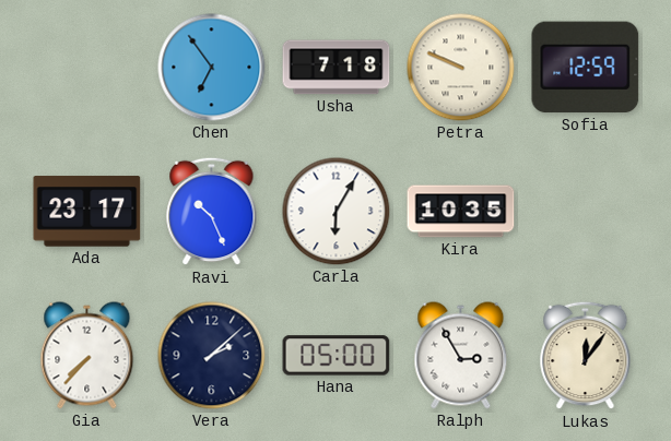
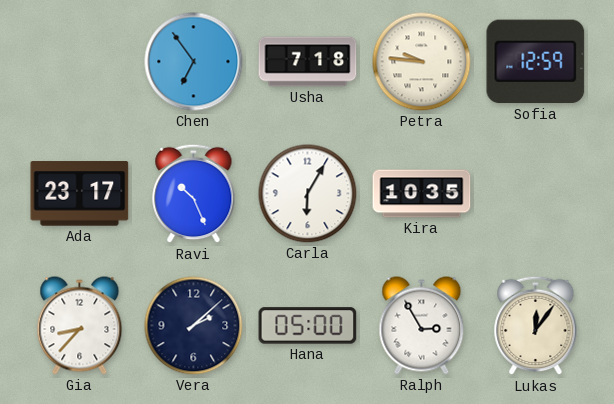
Petra: 9:49 -> 9:46 (422, 62)
Gia: 7:37 -> 8:37 (80, 326)
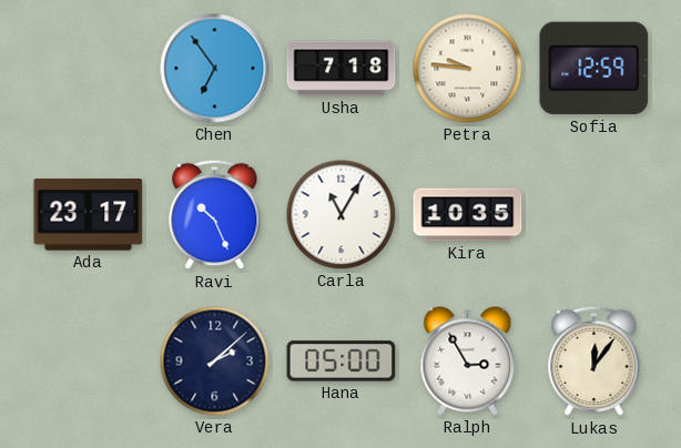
Carla: 6:05 -> 11:05 (342, 215)
Gia: 8:37 -> none (80, 326)
